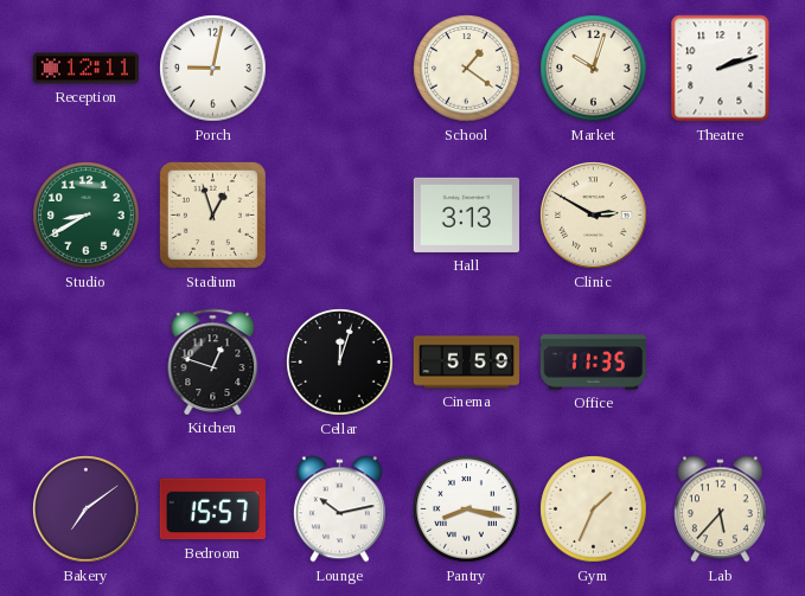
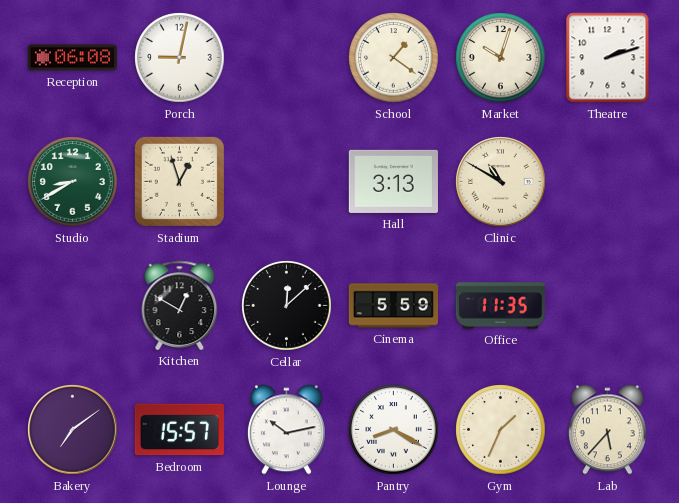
Reception: 12:11 -> 06:08 (72, 58)
Clinic: 2:50 -> 10:50 (501, 182)
Kitchen: 12:48 -> 12:50 (180, 305)
Cellar: 12:03 -> 12:08 (287, 306)
Pantry: 8:17 -> 8:20 (394, 430)
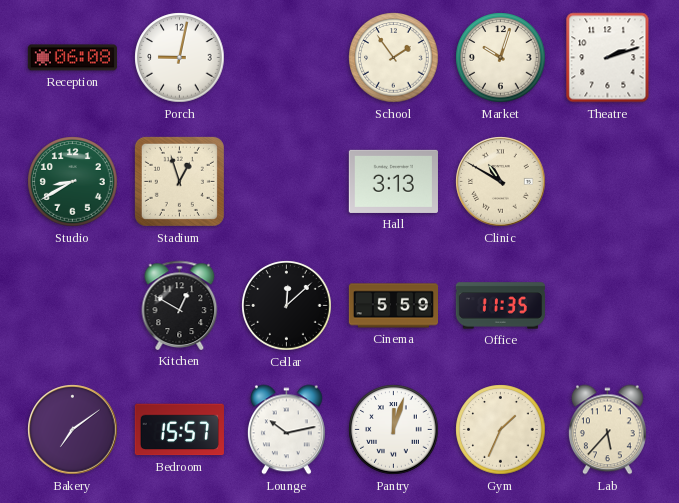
School: 1:21 -> 1:54 (394, 58)
Pantry: 8:20 -> 12:03 (394, 430)
